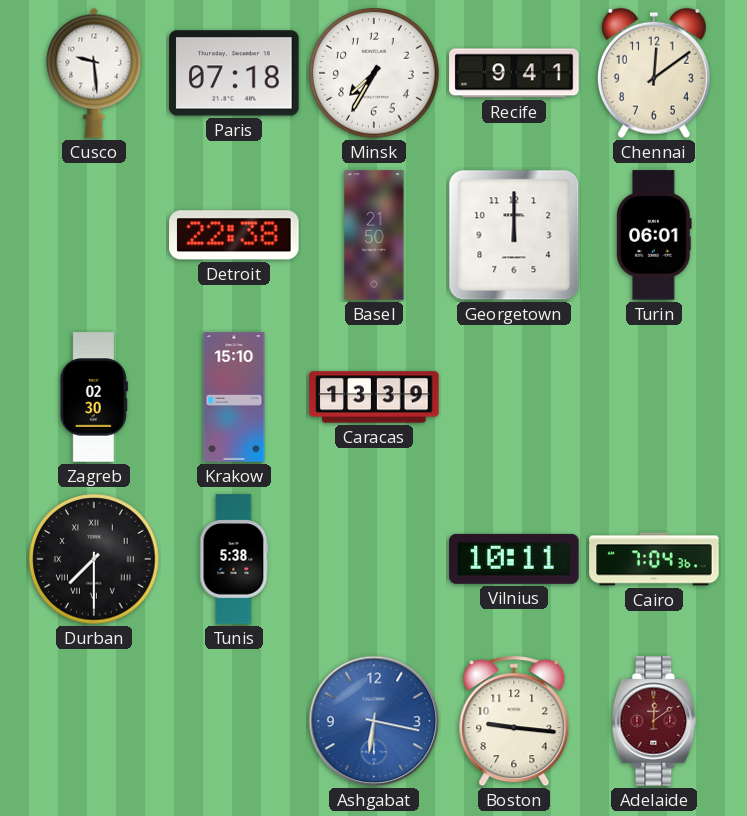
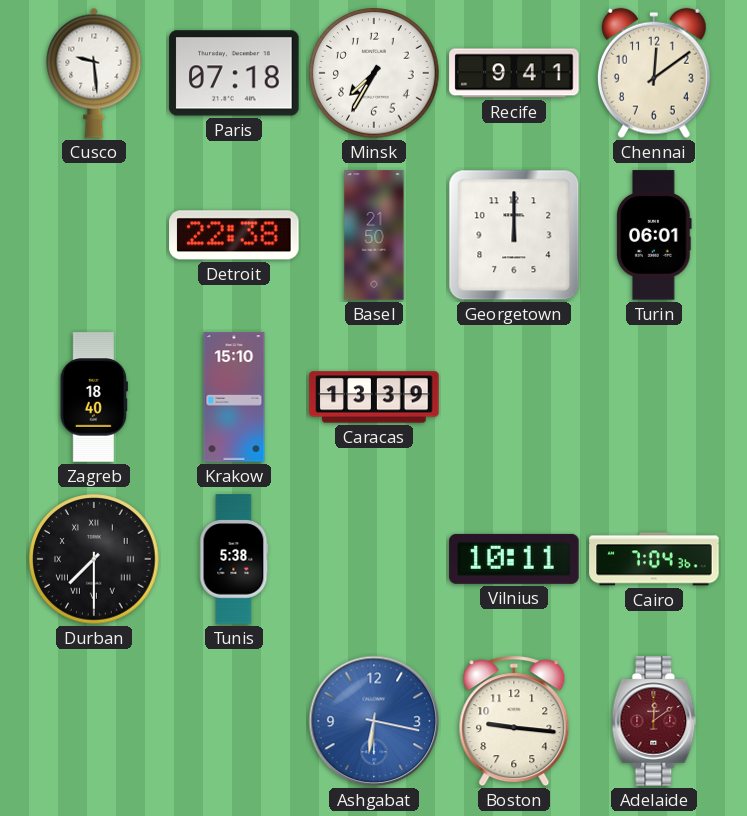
Zagreb: 02:30 -> 18:40 (94, 397)
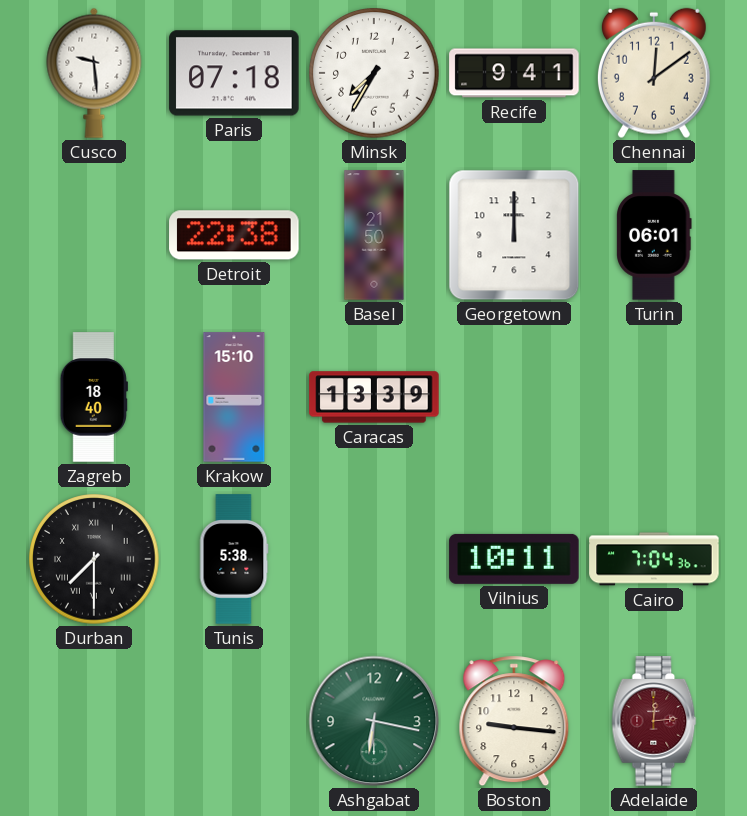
Ashgabat dial: blue -> green (374, 721)
Adelaide: 12:09 -> 12:14 (654, 721)
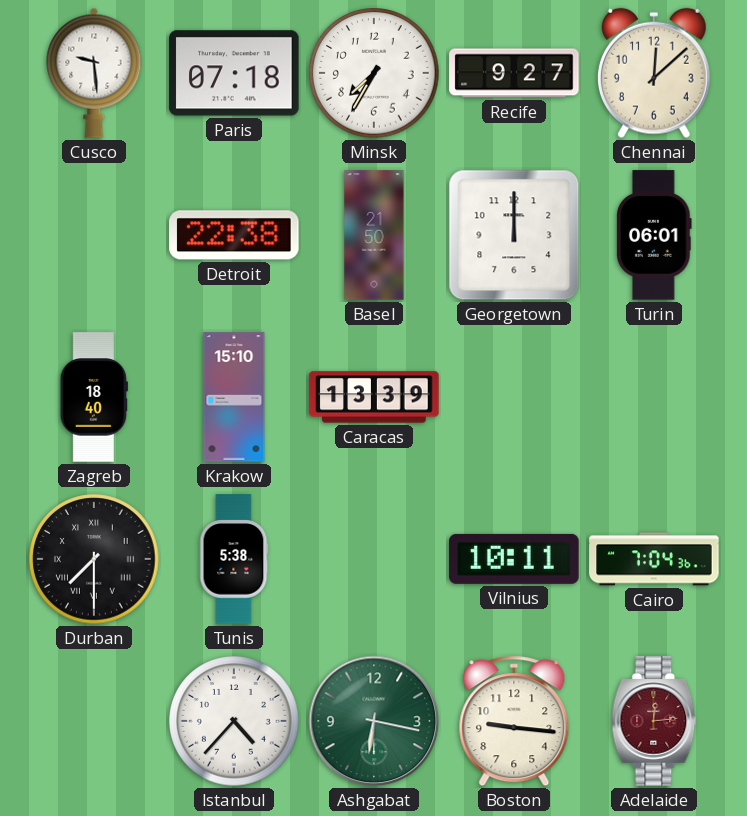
Recife: 9:41 -> 9:27 (514, 73)
Chennai: 12:09 -> 12:08 (654, 73)
Istanbul: none -> 4:37 (234, 721)
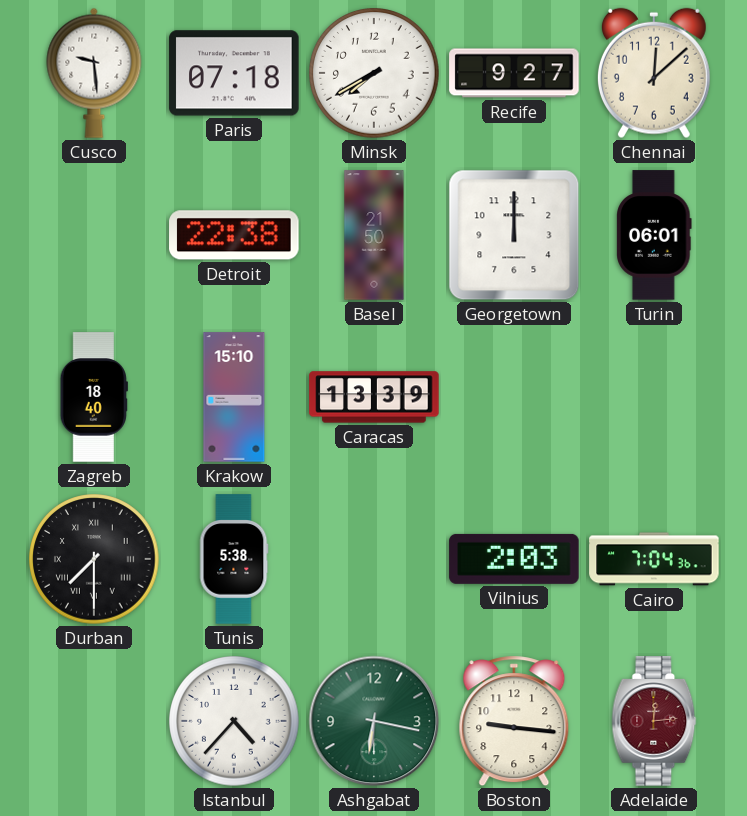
Minsk: 7:35 -> 7:40 (374, 73)
Vilnius: 10:11 -> 2:03 (514, 559)
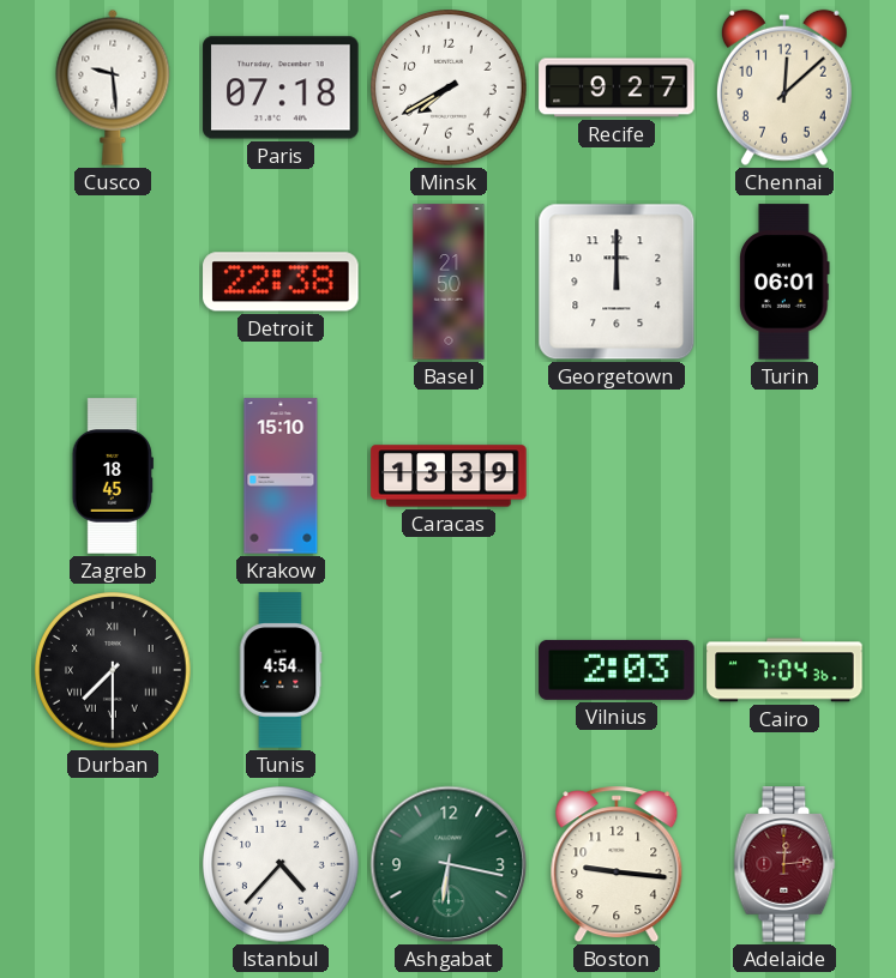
Zagreb: 18:40 -> 18:45 (113, 476)
Tunis: 5:38 -> 4:54 (281, 670)
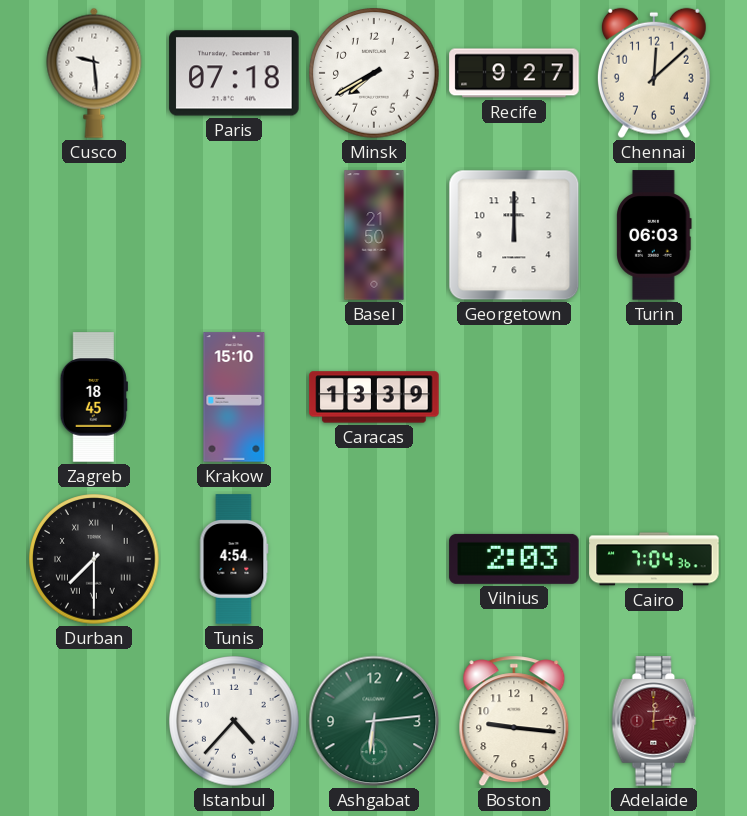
Detroit: 22:38 -> none (281, 282)
Turin: 06:01 -> 06:03 (654, 235)
Ashgabat: 6:17 -> 6:14 (374, 721)
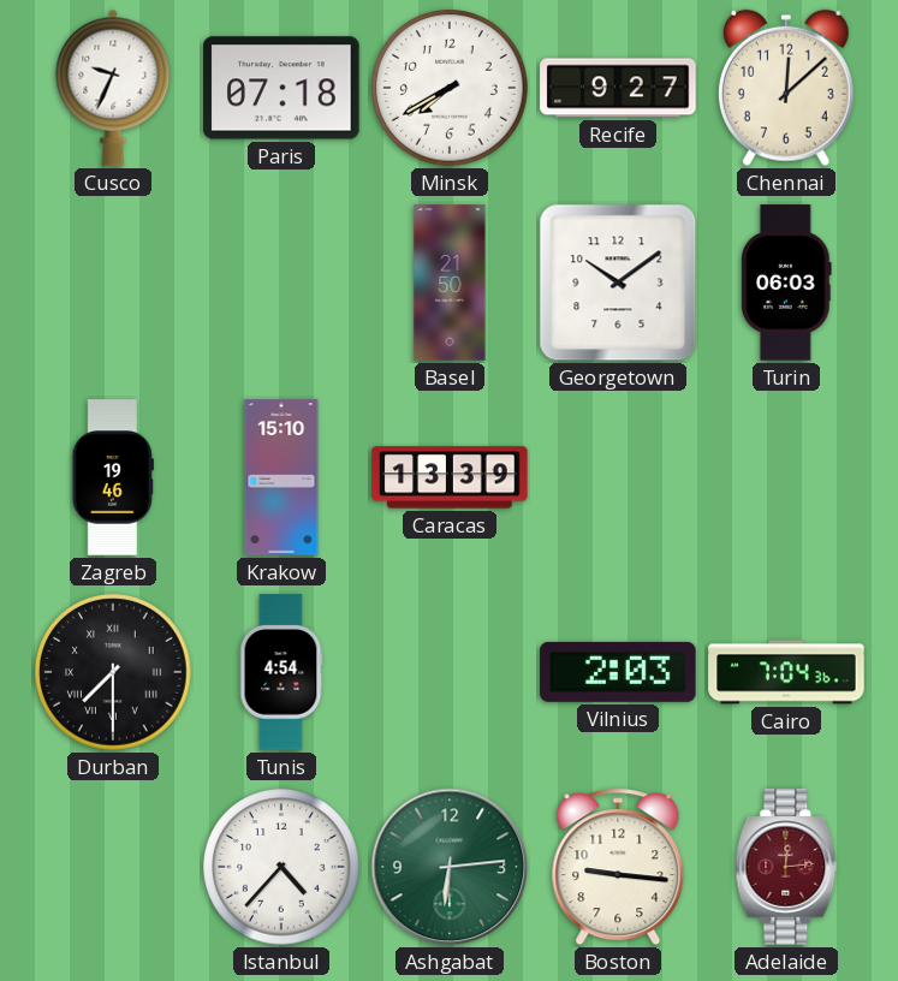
Cusco: 9:29 -> 9:34 (113, 88)
Georgetown: 12:00 -> 10:09 (618, 283)
Zagreb: 18:45 -> 19:46 (113, 477)
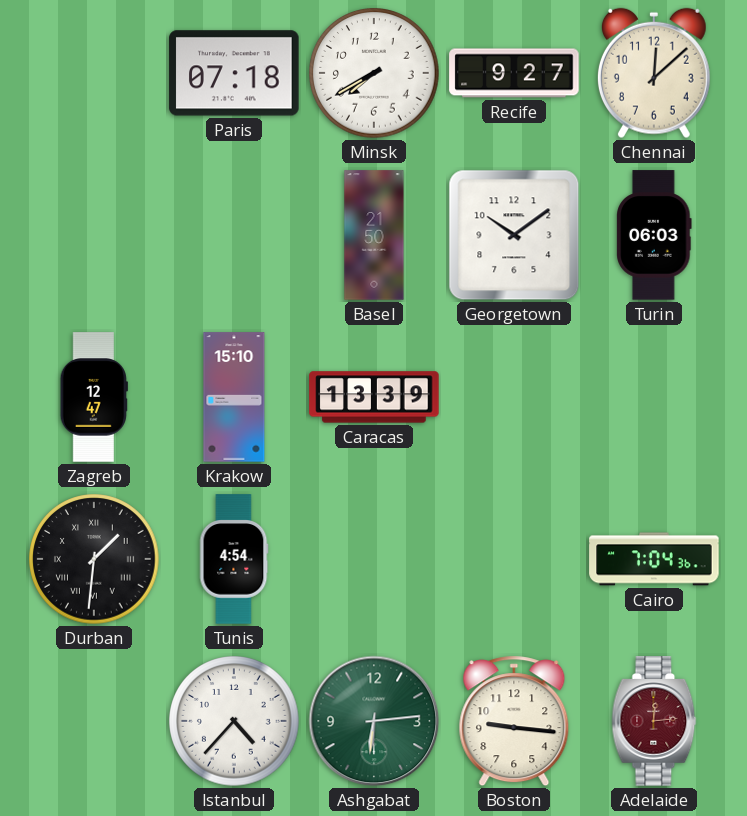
Cusco: 9:34 -> none (113, 88)
Zagreb: 19:46 -> 12:47 (94, 397)
Durban: 7:30 -> 1:31 (94, 559)
Vilnius: 2:03 -> none (618, 672)
